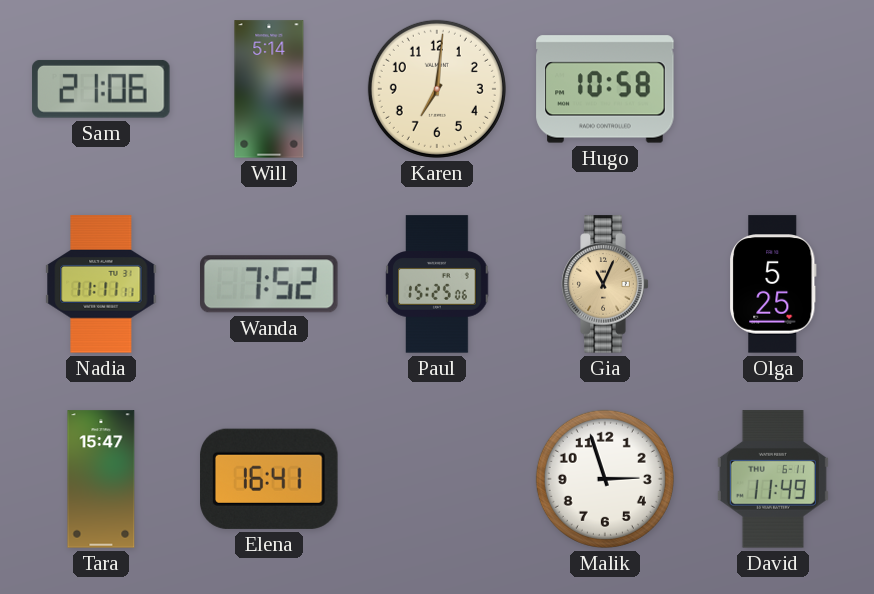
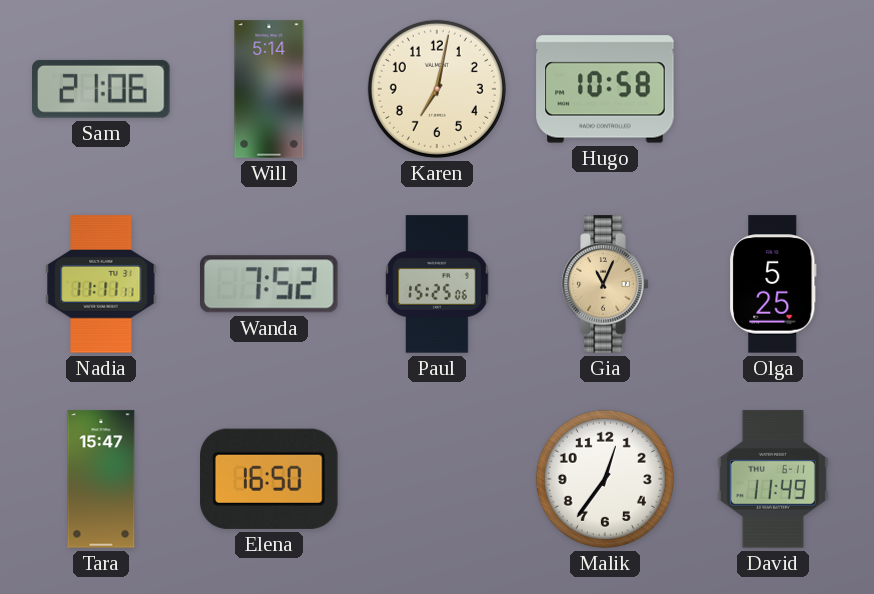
Karen: 7:01 -> 7:02 (437, 89)
Elena: 16:41 -> 16:50 (269, 479)
Malik: 2:57 -> 12:36 (605, 479)
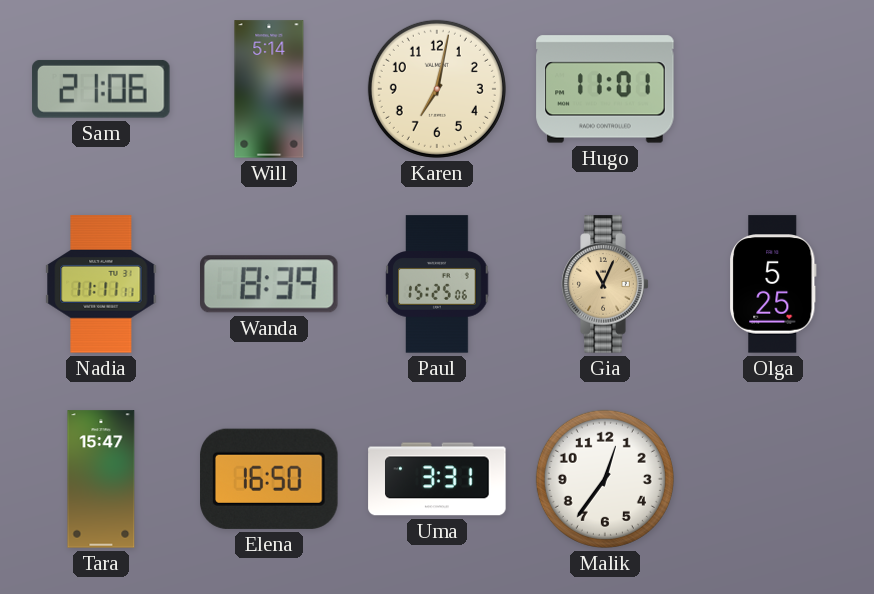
Hugo: 10:58 -> 11:01 (605, 89)
Wanda: 7:52 -> 8:39 (270, 284)
Uma: none -> 3:31 (437, 479)
David: 11:49 -> none (773, 479)
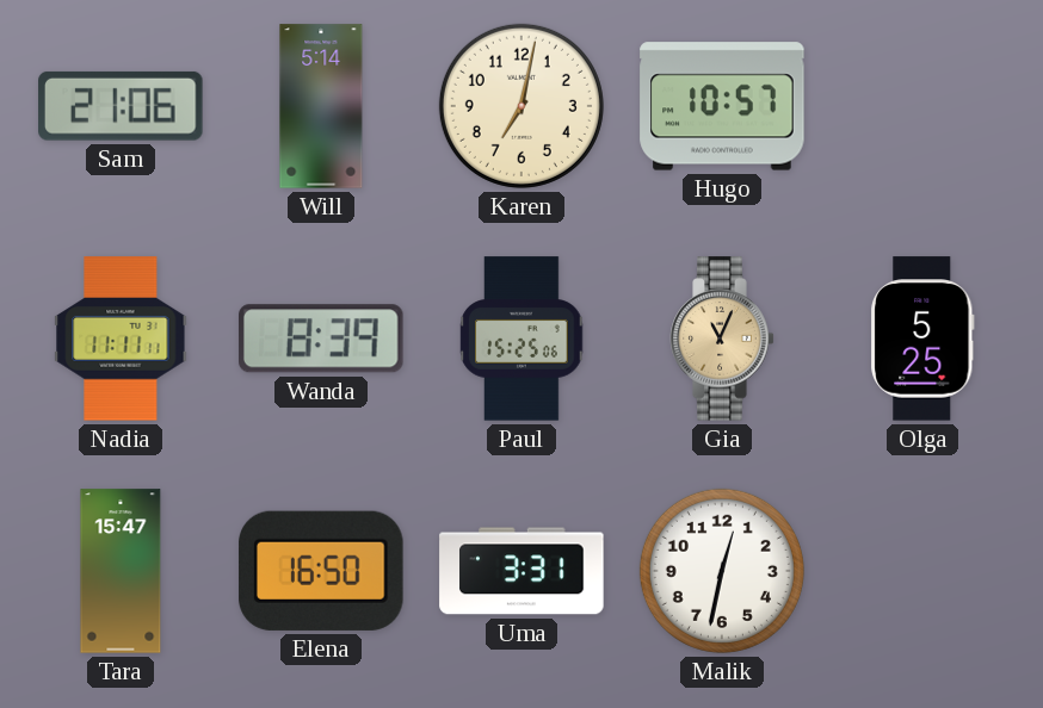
Hugo: 11:01 -> 10:57 (722, 106)
Malik: 12:36 -> 12:32 (722, 571)
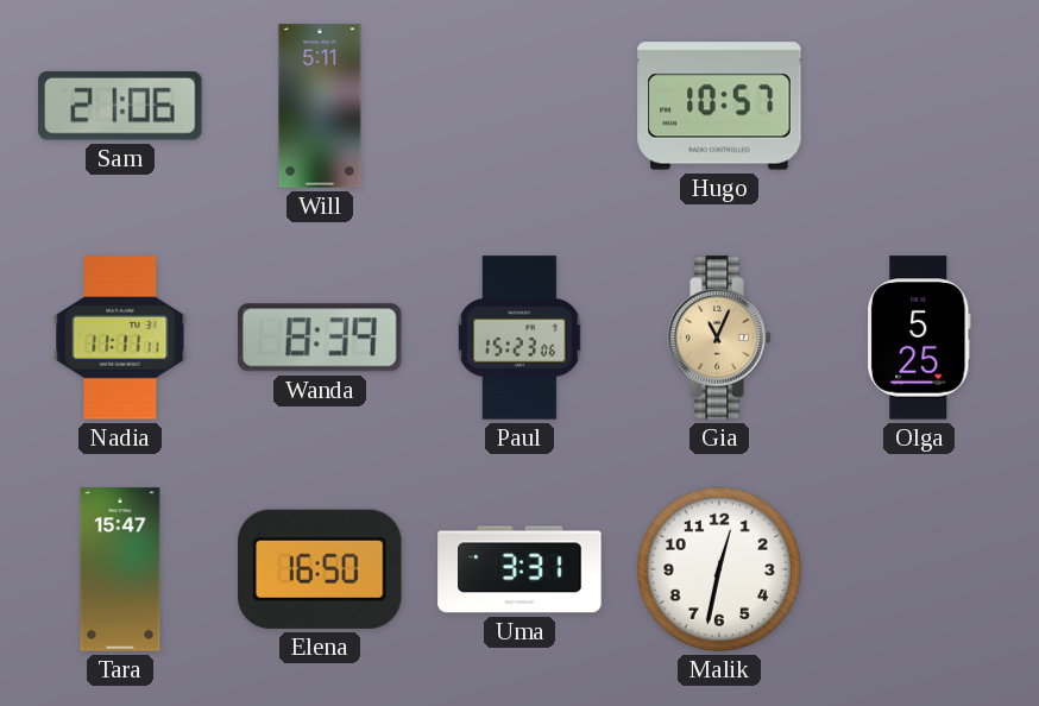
Will: 5:14 -> 5:11 (320, 106)
Karen: 7:02 -> none (521, 106)
Paul: 15:25 -> 15:23 (519, 338)
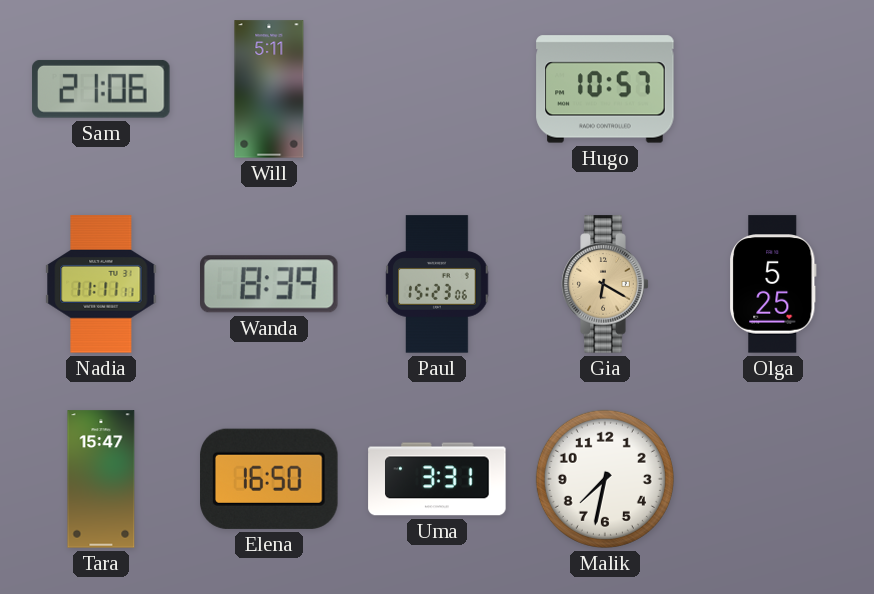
Gia: 11:04 -> 6:20 (605, 284)
Malik: 12:32 -> 7:32 (605, 479)
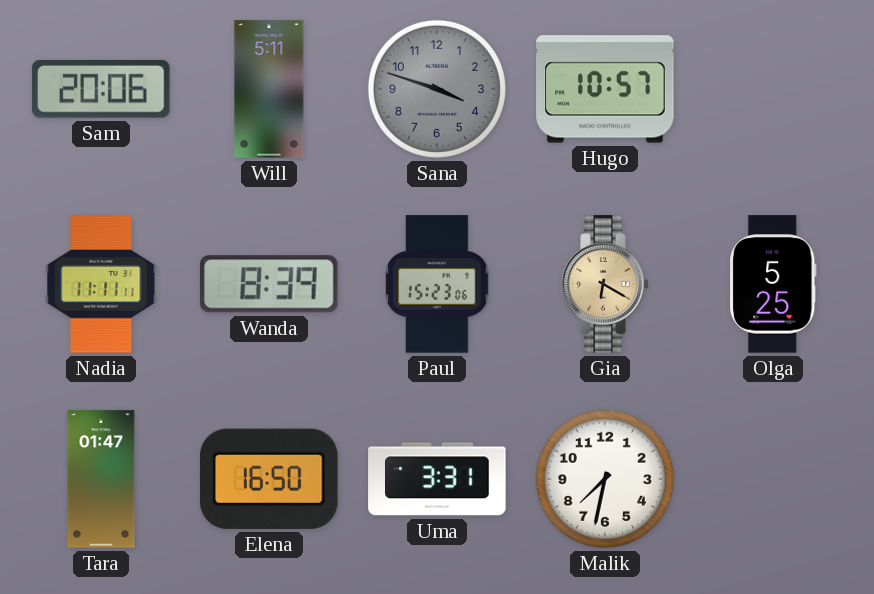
Sam: 21:06 -> 20:06 (101, 89)
Sana: none -> 3:48 (437, 89)
Tara: 15:47 -> 01:47 (101, 479)
